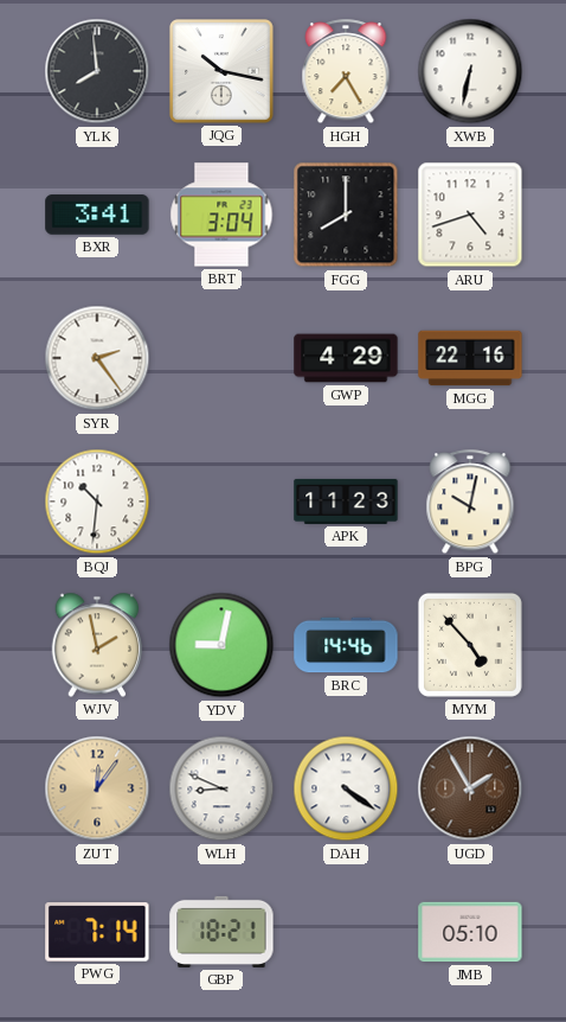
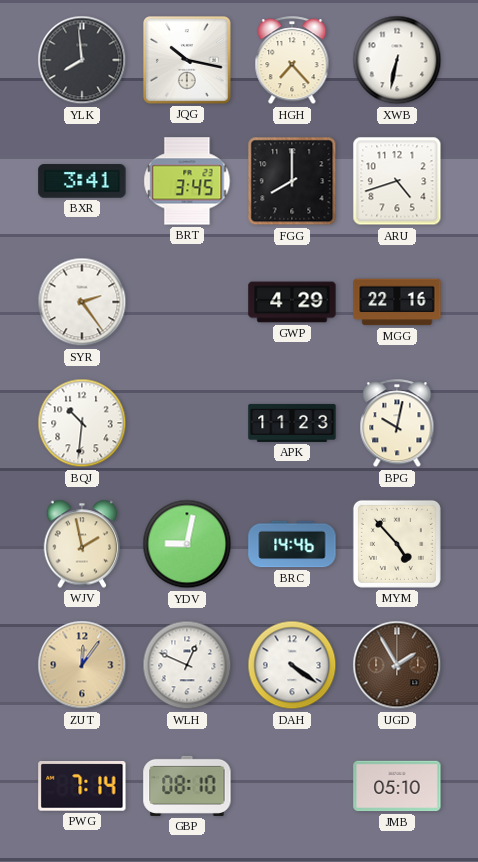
HGH: 7:25 -> 7:23 (292, 61)
BRT: 3:04 -> 3:45 (187, 181)
WLH: 8:49 -> 12:49 (187, 665)
GBP: 18:21 -> 08:10 (187, 786)
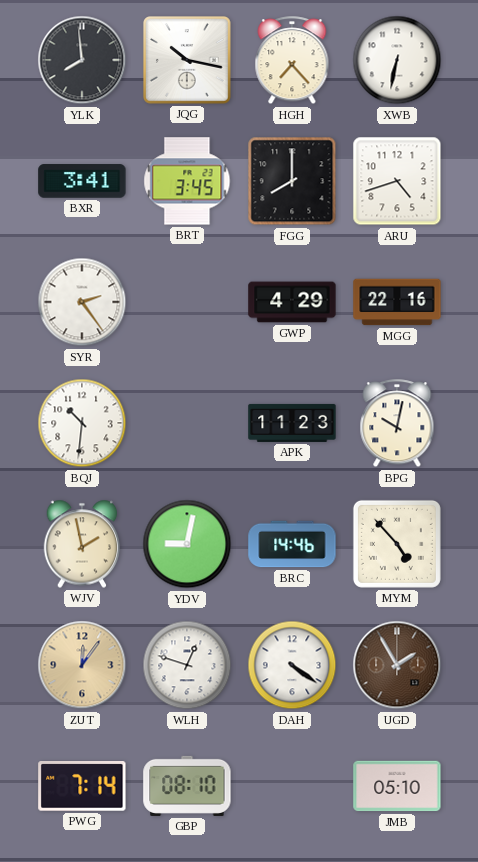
WLH: 12:49 -> 12:48 (187, 665)
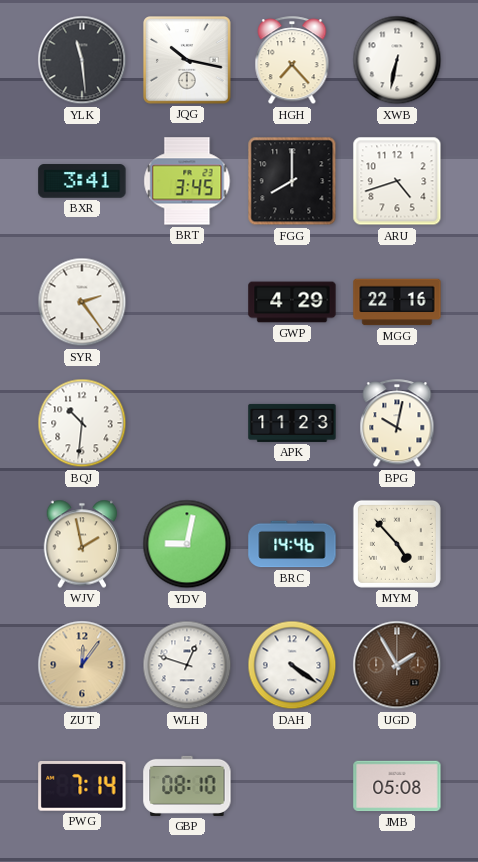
YLK: 7:59 -> 11:29 (82, 60)
JMB: 05:10 -> 05:08 (397, 786)
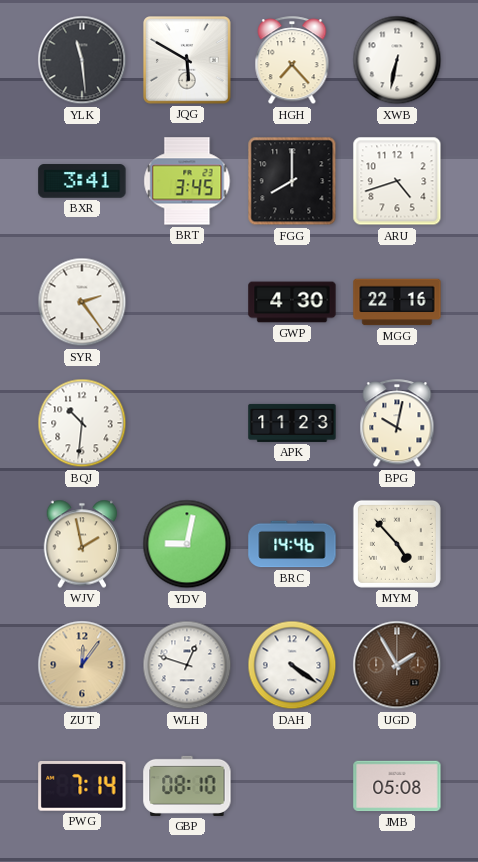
JQG: 10:17 -> 5:50 (188, 61)
GWP: 4:29 -> 4:30 (292, 302)
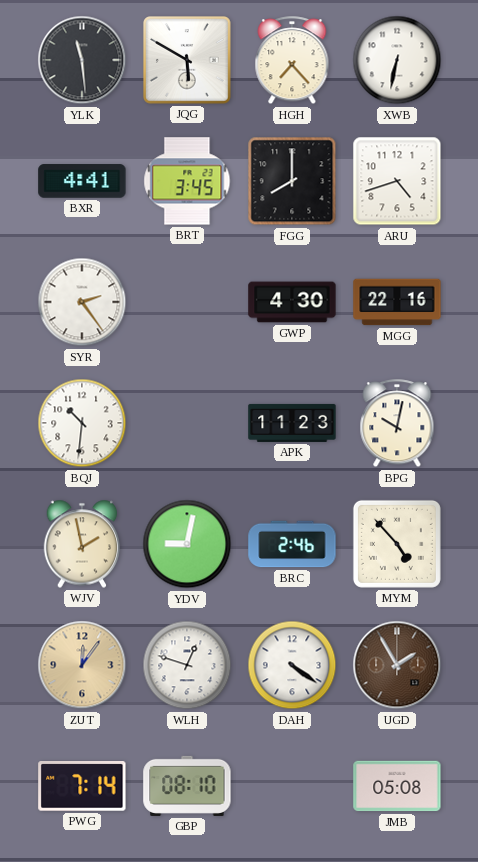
BXR: 3:41 -> 4:41 (82, 181)
BRC: 14:46 -> 2:46 (292, 544)
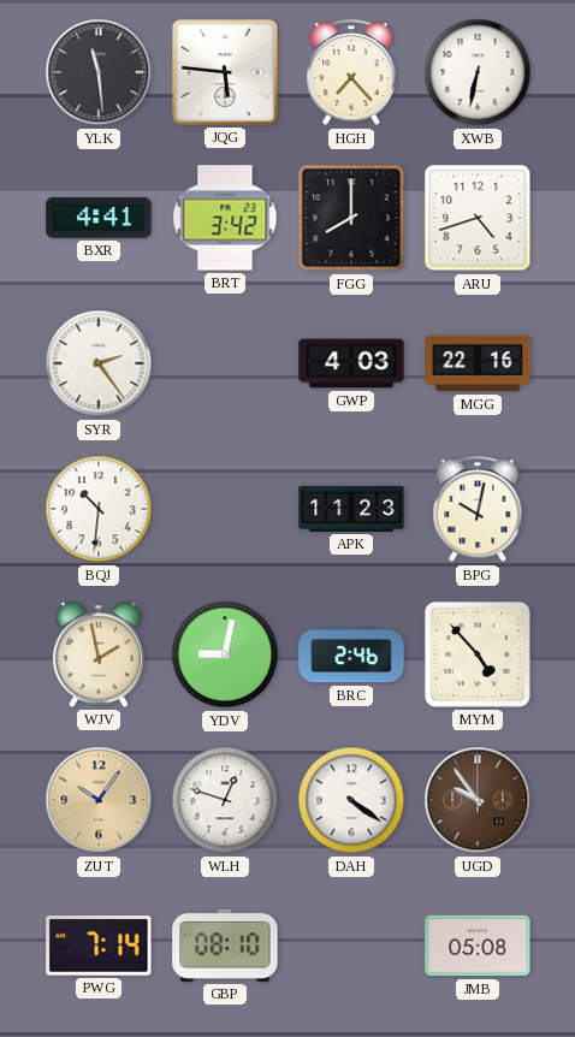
JQG: 5:50 -> 5:46 (226, 73)
BRT: 3:45 -> 3:42 (225, 218)
GWP: 4:30 -> 4:03 (351, 363)
ZUT: 12:06 -> 10:06 (99, 800)
UGD: 1:55 -> 9:54 (478, 800)
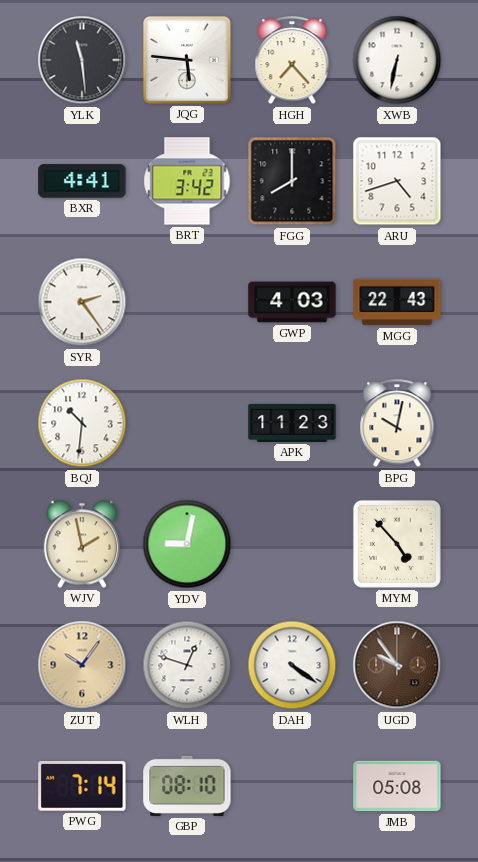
MGG: 22:16 -> 22:43 (397, 302)
BRC: 2:46 -> none (351, 654)
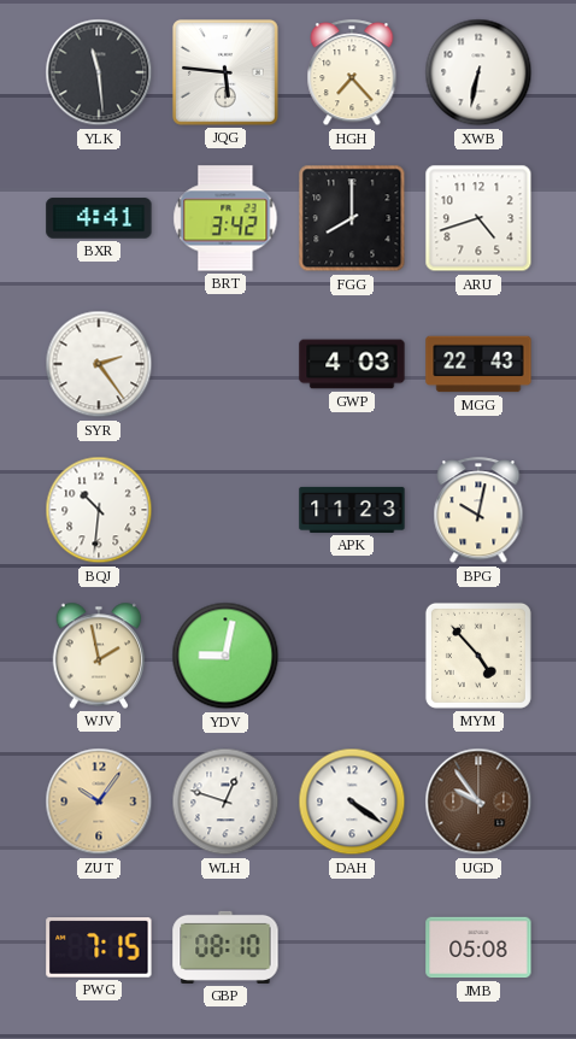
PWG: 7:14 -> 7:15 (99, 949)
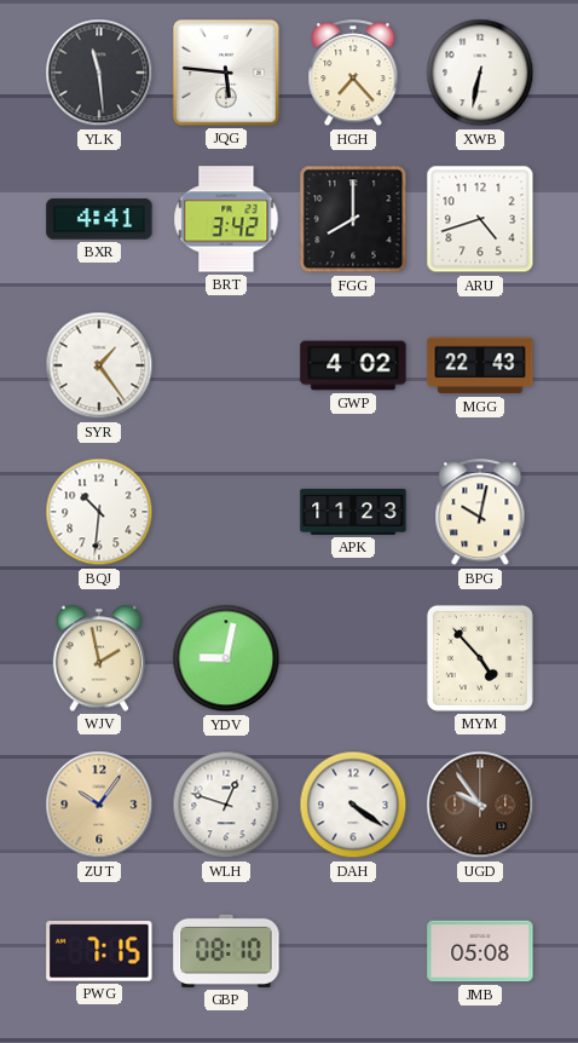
SYR: 2:24 -> 1:24 (99, 365)
GWP: 4:03 -> 4:02 (353, 365)
